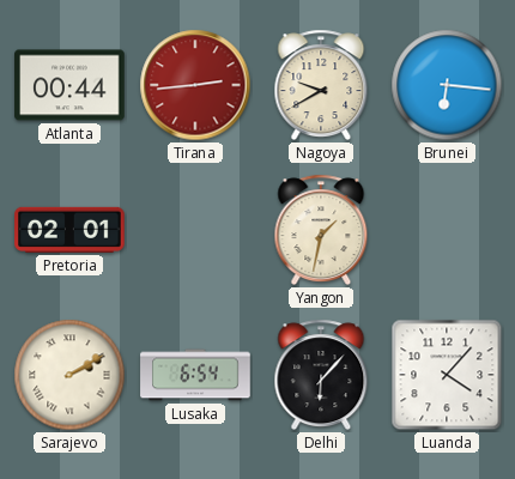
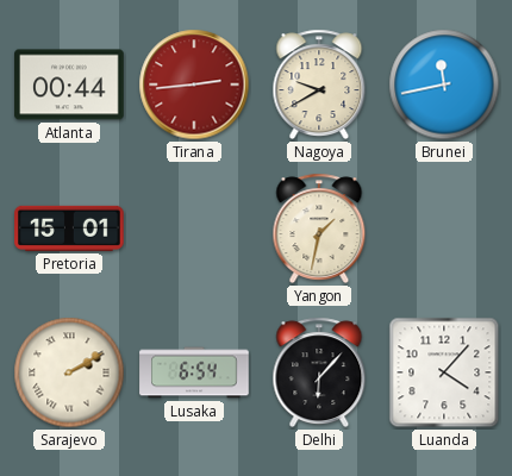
Brunei: 6:16 -> 11:43 (444, 84)
Pretoria: 02:01 -> 15:01 (69, 228)
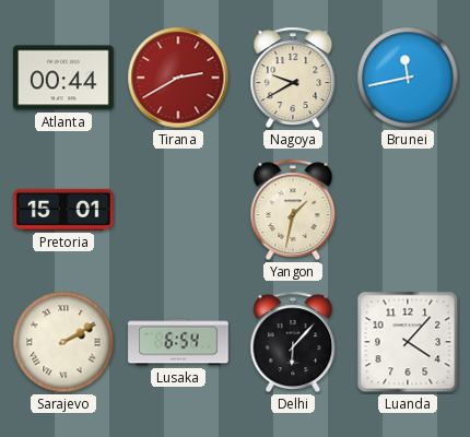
Tirana: 2:44 -> 2:40 (178, 78)
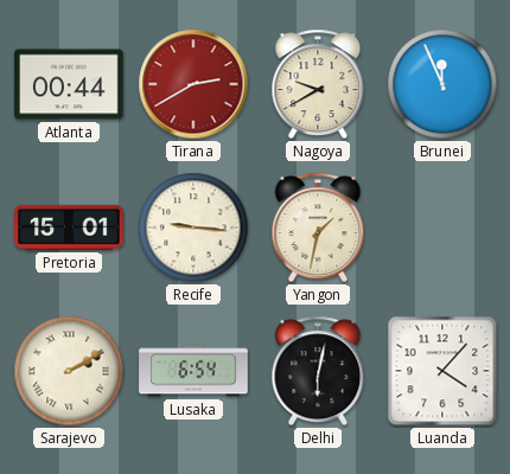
Brunei: 11:43 -> 11:56 (442, 84)
Recife: none -> 9:16 (193, 228)
Delhi: 6:07 -> 6:02 (318, 371)
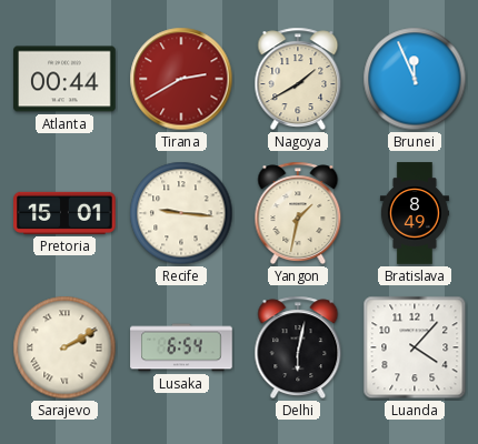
Nagoya: 9:40 -> 1:40 (298, 79)
Bratislava: none -> 8:49 (415, 213)
